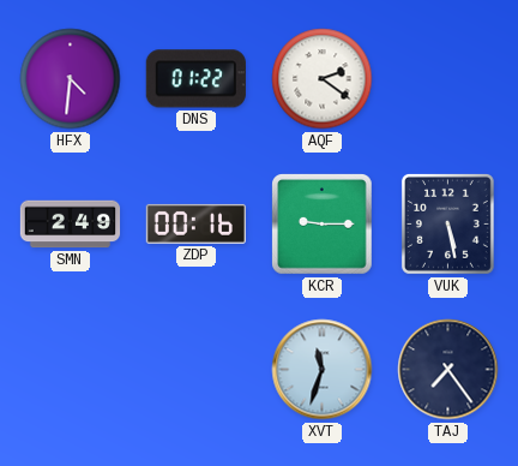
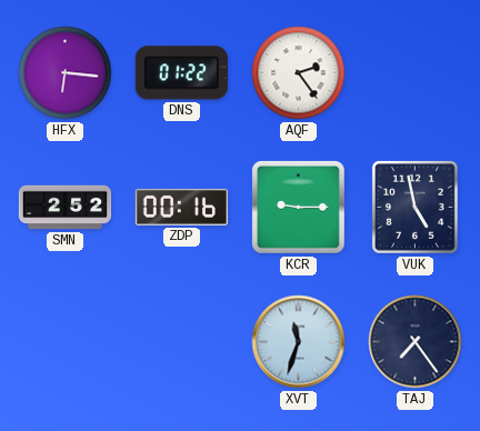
HFX: 4:31 -> 6:16 (66, 73)
AQF: 2:21 -> 2:24 (299, 73)
SMN: 2:49 -> 2:52 (66, 208)
VUK: 5:28 -> 4:58 (414, 207)
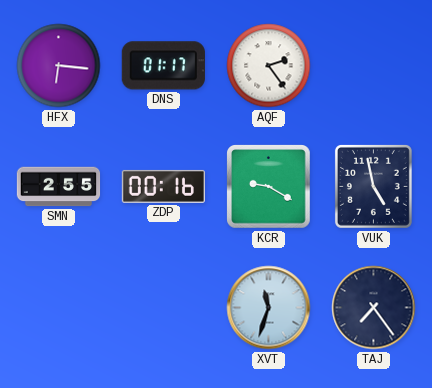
DNS: 01:22 -> 01:17 (163, 66)
SMN: 2:52 -> 2:55 (59, 187)
KCR: 9:15 -> 9:20 (269, 187)
